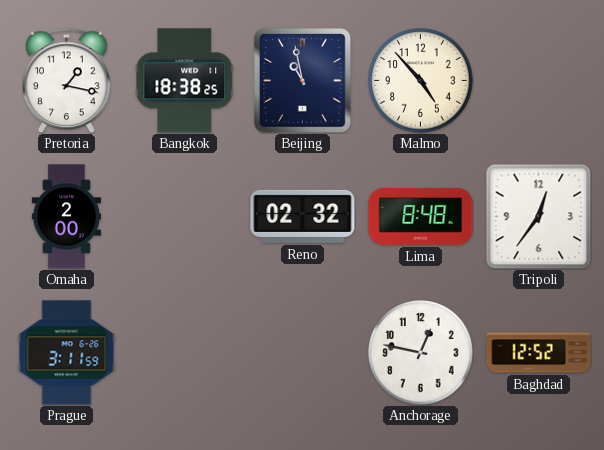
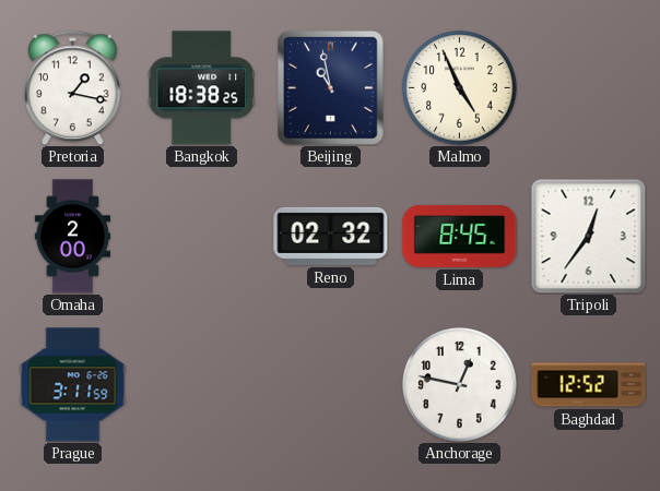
Malmo: 4:53 -> 4:56 (460, 88)
Lima: 8:48 -> 8:45 (460, 237)
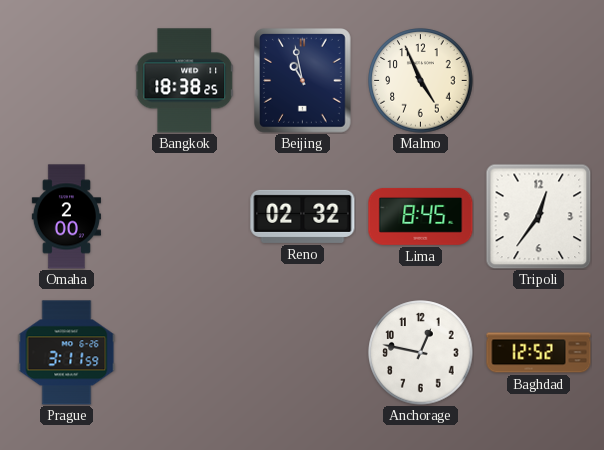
Pretoria: 1:17 -> none (73, 87)
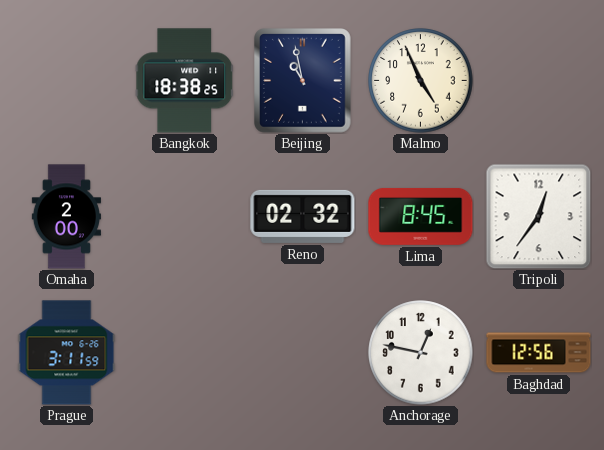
Baghdad: 12:52 -> 12:56 (539, 353)
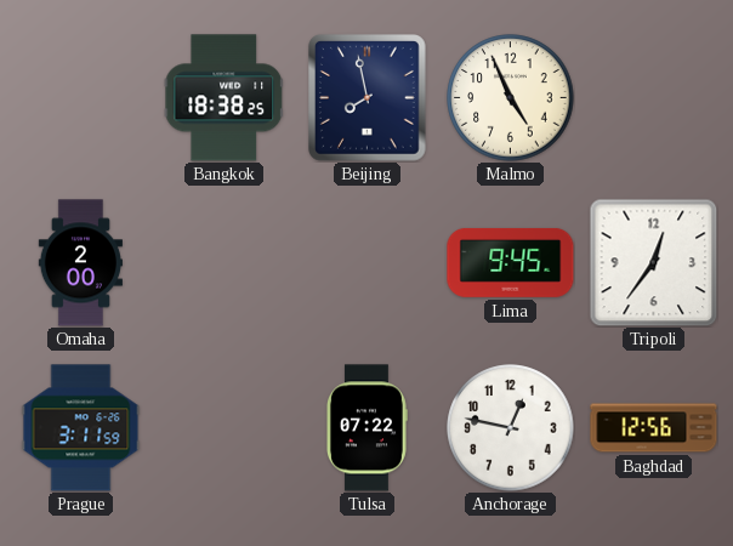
Beijing: 10:58 -> 7:58 (368, 98)
Reno: 02:32 -> none (303, 216)
Lima: 8:45 -> 9:45 (511, 263)
Tulsa: none -> 07:22 (368, 428)
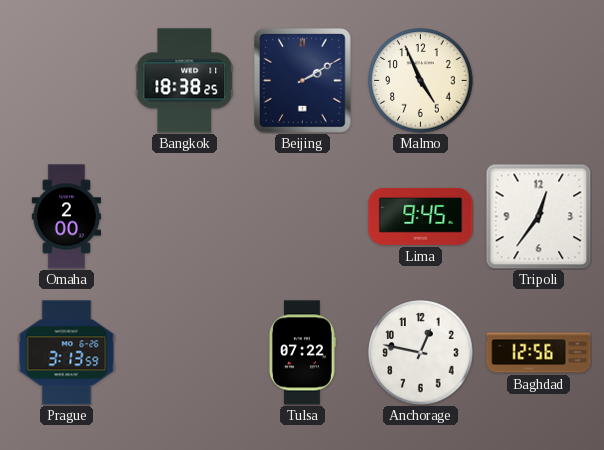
Beijing: 7:58 -> 2:10 (303, 81)
Prague: 3:11 -> 3:13 (67, 353)
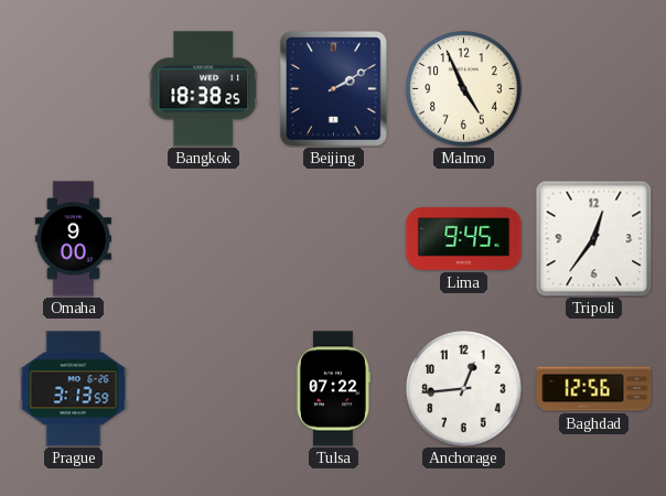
Omaha: 2:00 -> 9:00 (73, 239)
Anchorage: 12:47 -> 12:44 (464, 389)
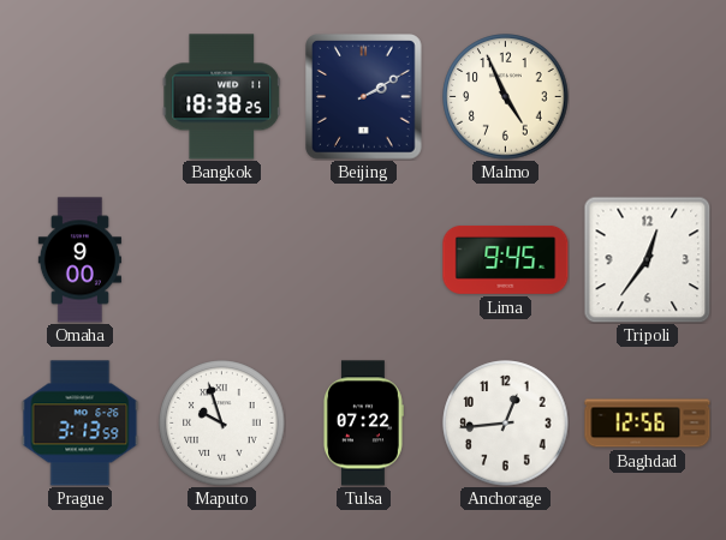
Maputo: none -> 9:57 (222, 424)
